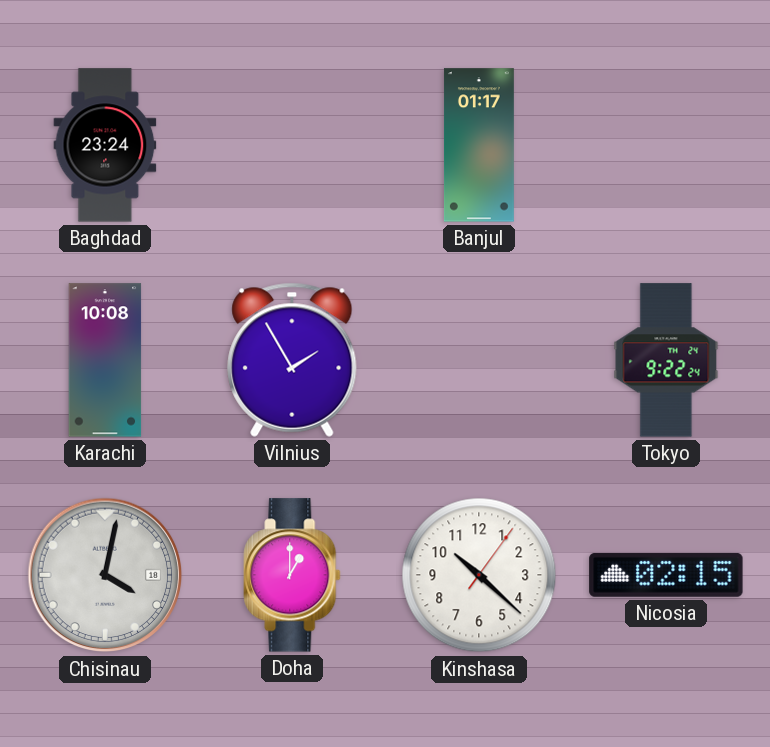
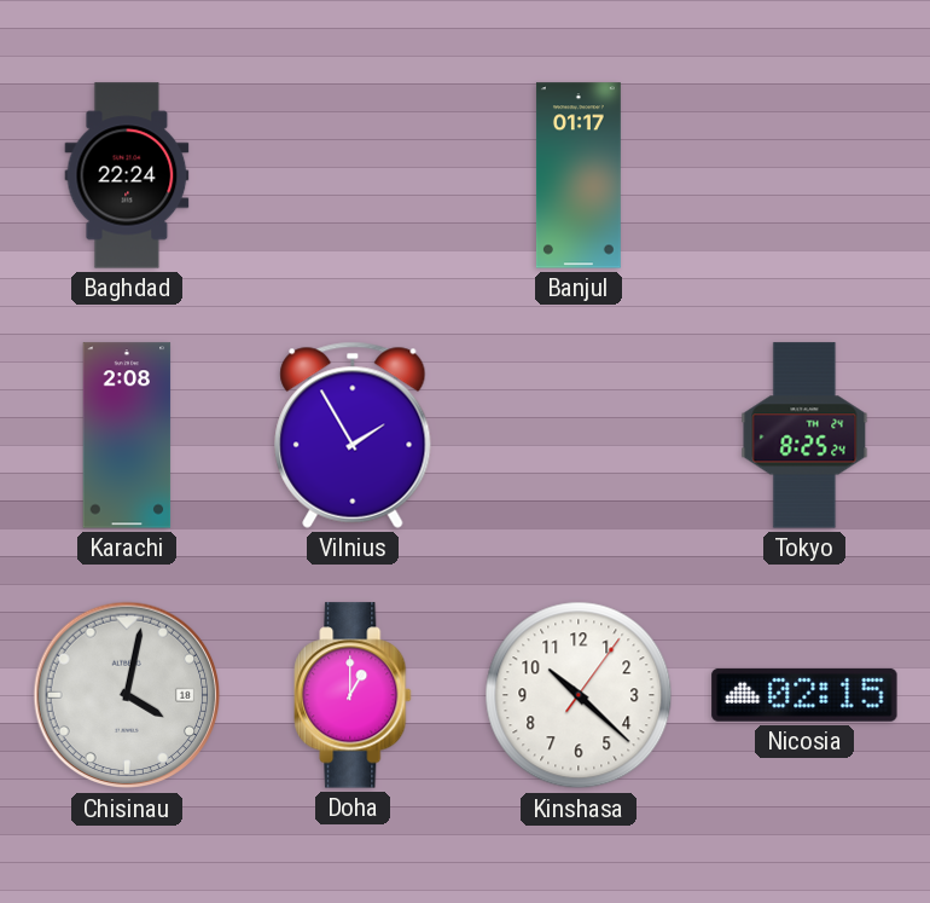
Baghdad: 23:24 -> 22:24 (127, 175)
Karachi: 10:08 -> 2:08 (127, 435)
Tokyo: 9:22 -> 8:25 (804, 435)
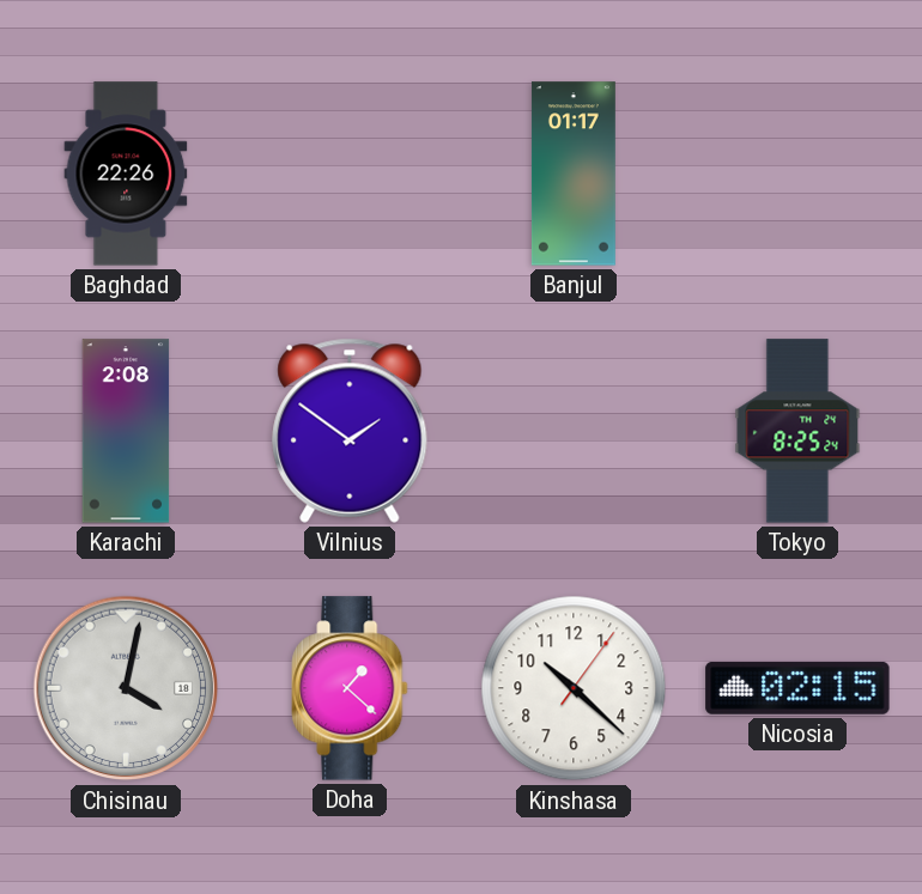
Baghdad: 22:24 -> 22:26 (126, 174)
Vilnius: 1:55 -> 1:51 (350, 431)
Doha: 1:00 -> 1:22 (350, 688)
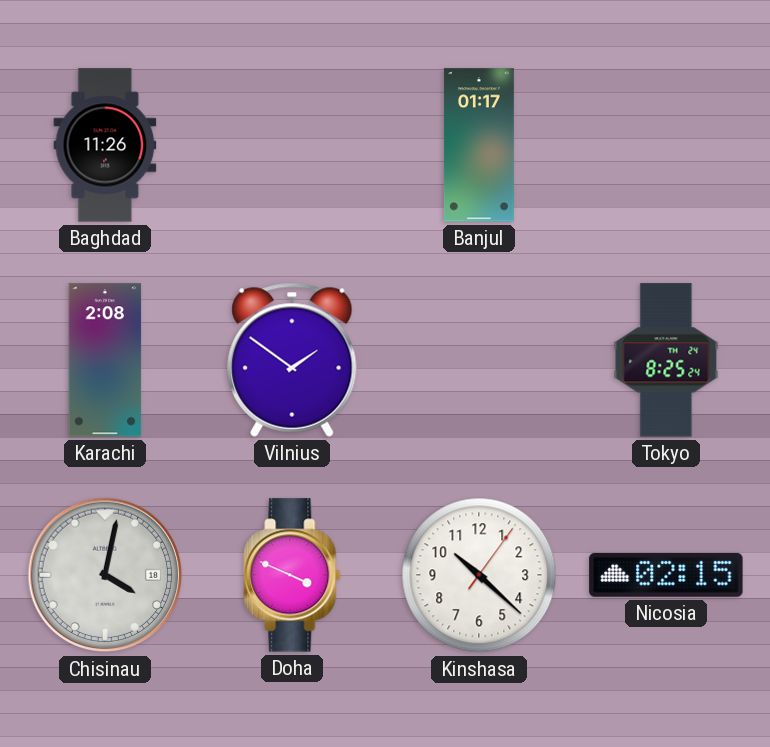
Baghdad: 22:26 -> 11:26 (105, 145)
Doha: 1:22 -> 3:49 (292, 575)
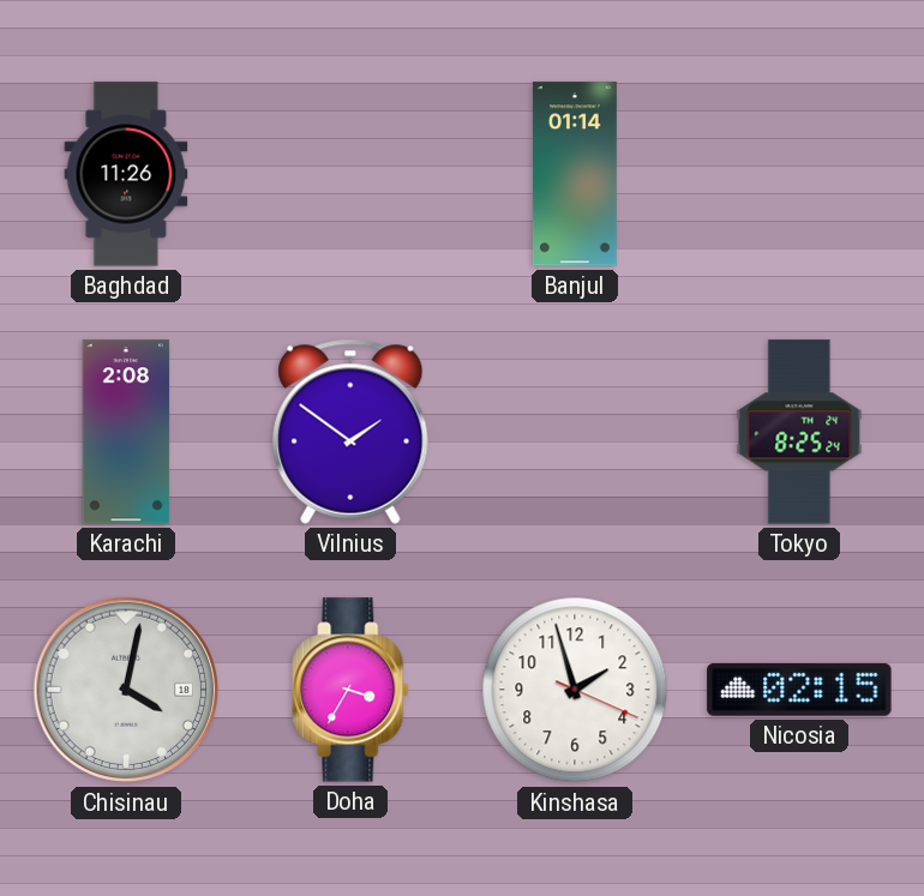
Banjul: 01:17 -> 01:14 (575, 174)
Doha: 3:49 -> 3:35 (350, 690)
Kinshasa: 10:22 -> 1:57 (575, 690)
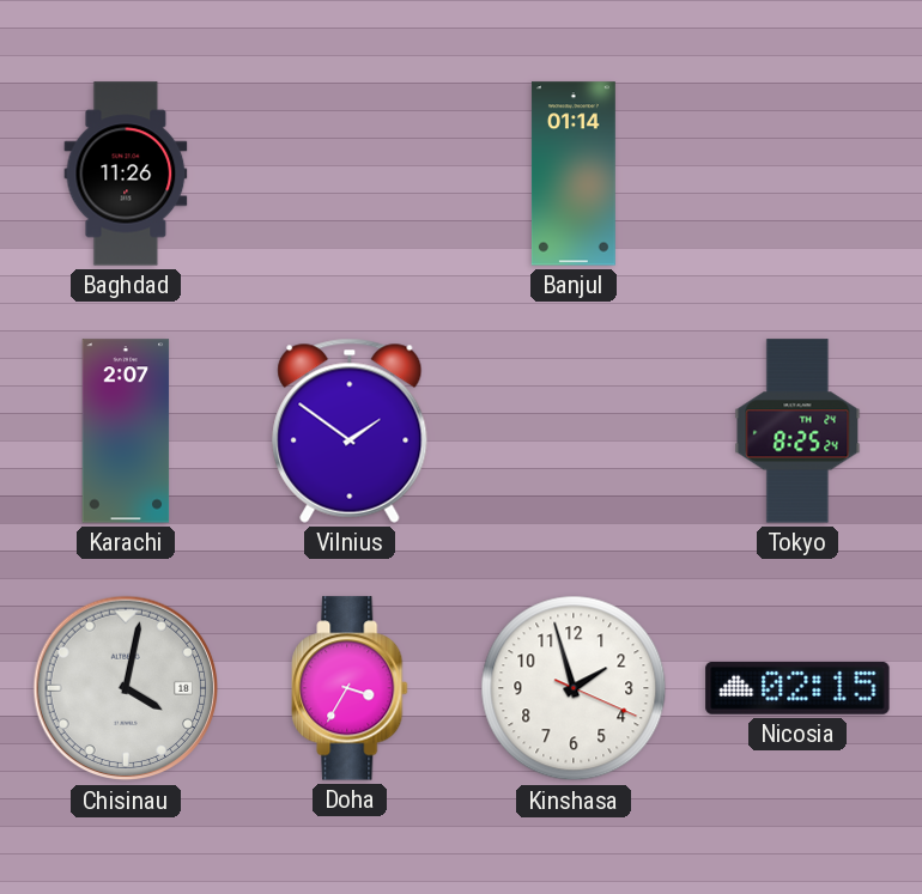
Karachi: 2:08 -> 2:07 (126, 431)
